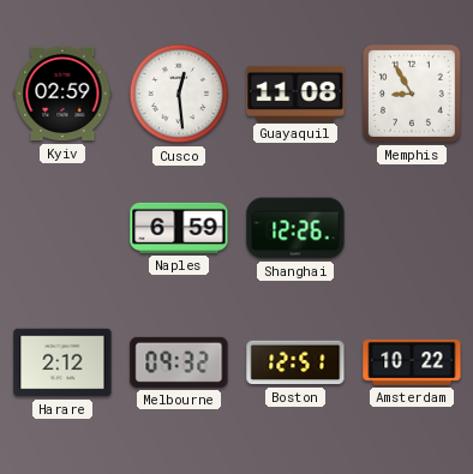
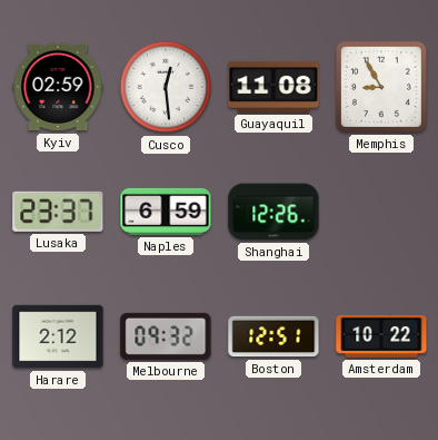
Lusaka: none -> 23:37 (58, 212)
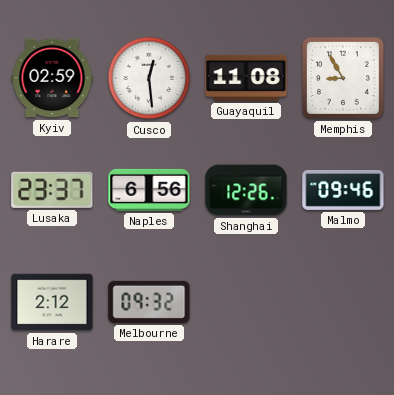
Naples: 6:59 -> 6:56 (149, 190)
Malmo: none -> 09:46 (343, 190)
Boston: 12:51 -> none (273, 336)
Amsterdam: 10:22 -> none (381, 336)
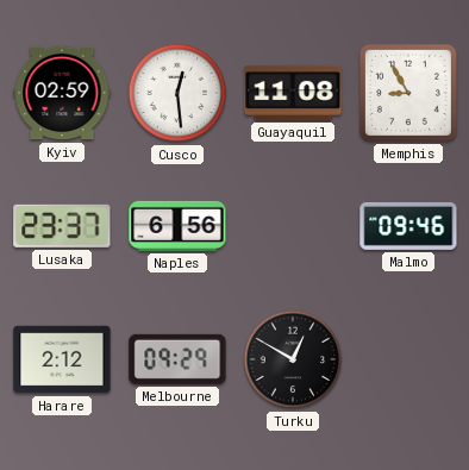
Shanghai: 12:26 -> none (246, 190)
Melbourne: 09:32 -> 09:29 (177, 359)
Turku: none -> 12:50 (293, 359)
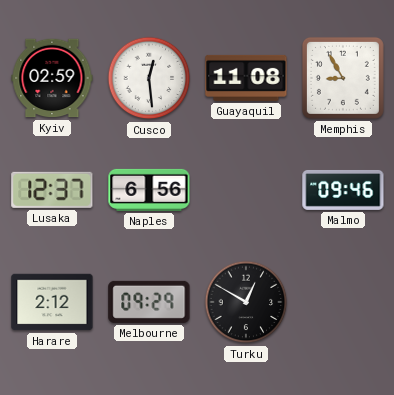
Lusaka: 23:37 -> 12:37 (52, 190)
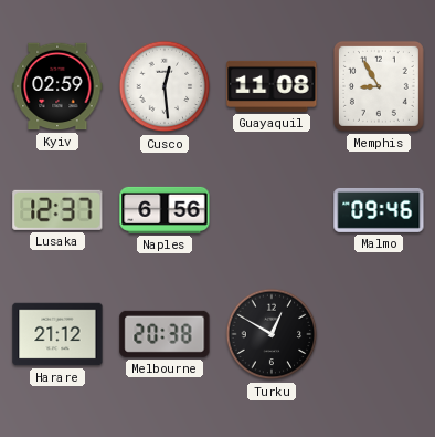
Harare: 2:12 -> 21:12 (57, 334)
Melbourne: 09:29 -> 20:38 (165, 334)
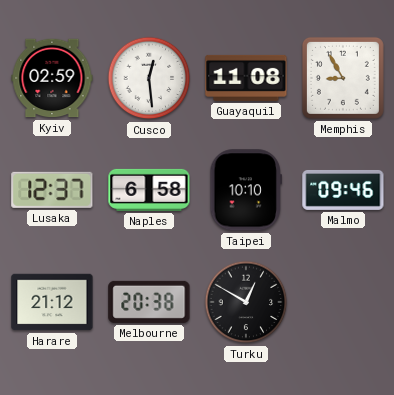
Naples: 6:56 -> 6:58 (149, 190)
Taipei: none -> 10:10 (246, 190)
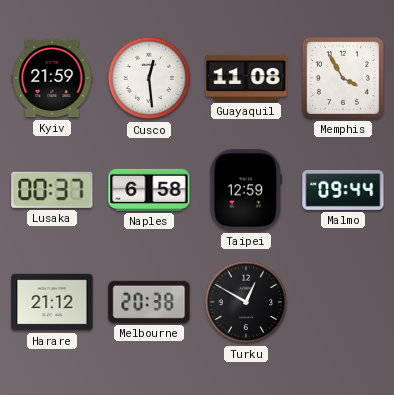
Kyiv: 02:59 -> 21:59 (52, 78)
Memphis: 8:55 -> 3:55 (343, 78)
Lusaka: 12:37 -> 00:37 (52, 190)
Taipei: 10:10 -> 12:59 (246, 190)
Malmo: 09:46 -> 09:44 (343, 190)
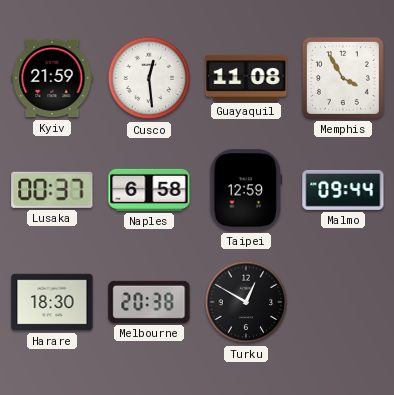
Harare: 21:12 -> 18:30 (52, 302)
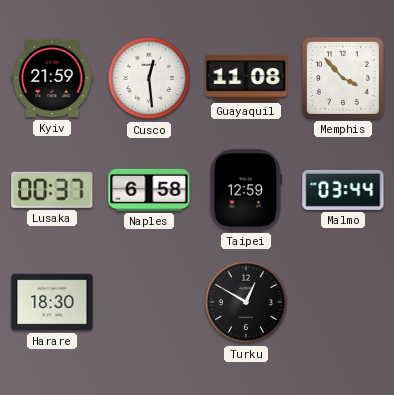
Memphis: 3:55 -> 3:53 (343, 78)
Malmo: 09:44 -> 03:44 (343, 190)
Melbourne: 20:38 -> none (149, 302)
